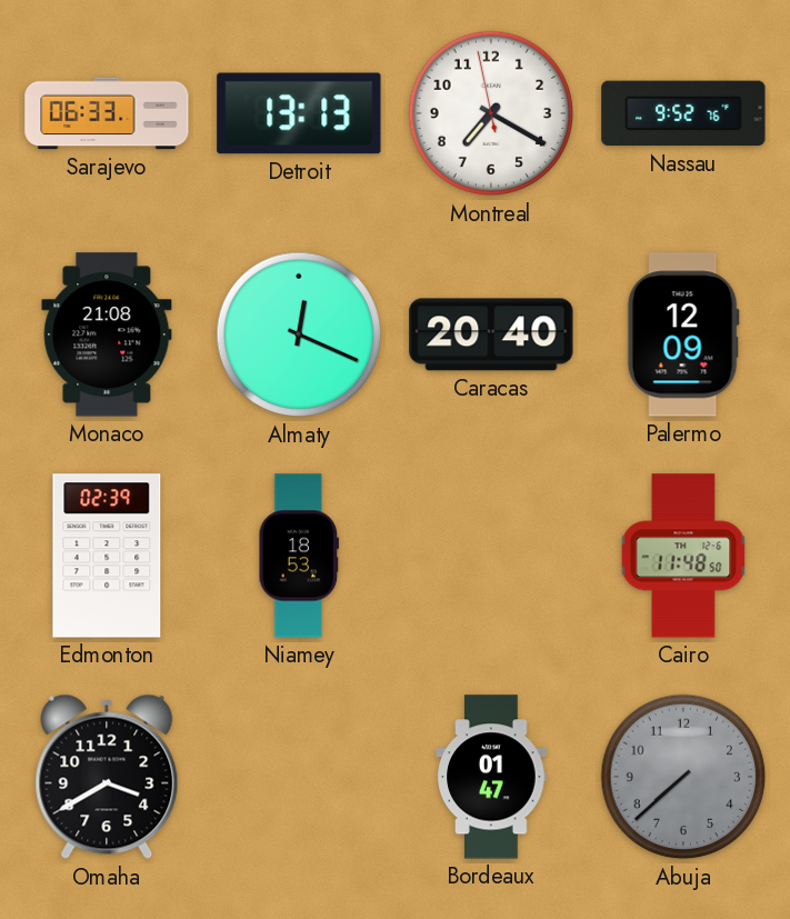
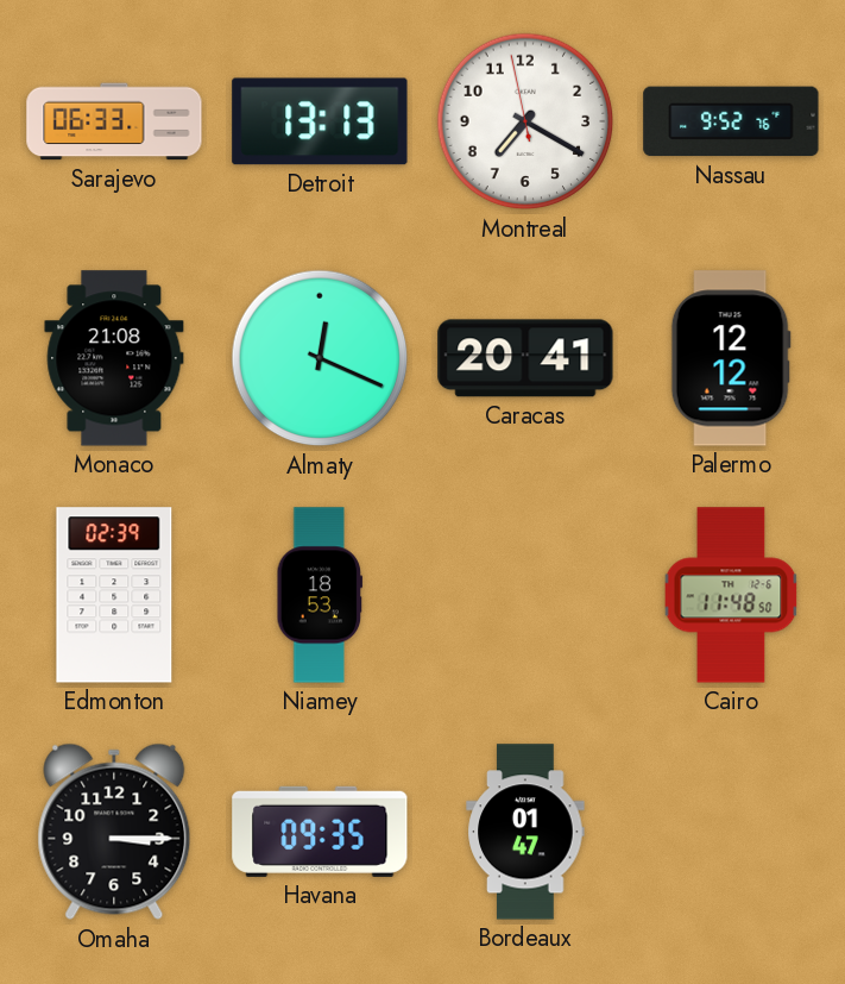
Caracas: 20:40 -> 20:41 (525, 358)
Palermo: 12:09 -> 12:12 (731, 358)
Omaha: 3:40 -> 3:15 (114, 832)
Havana: none -> 09:35 (320, 832)
Abuja: 7:38 -> none (683, 777)
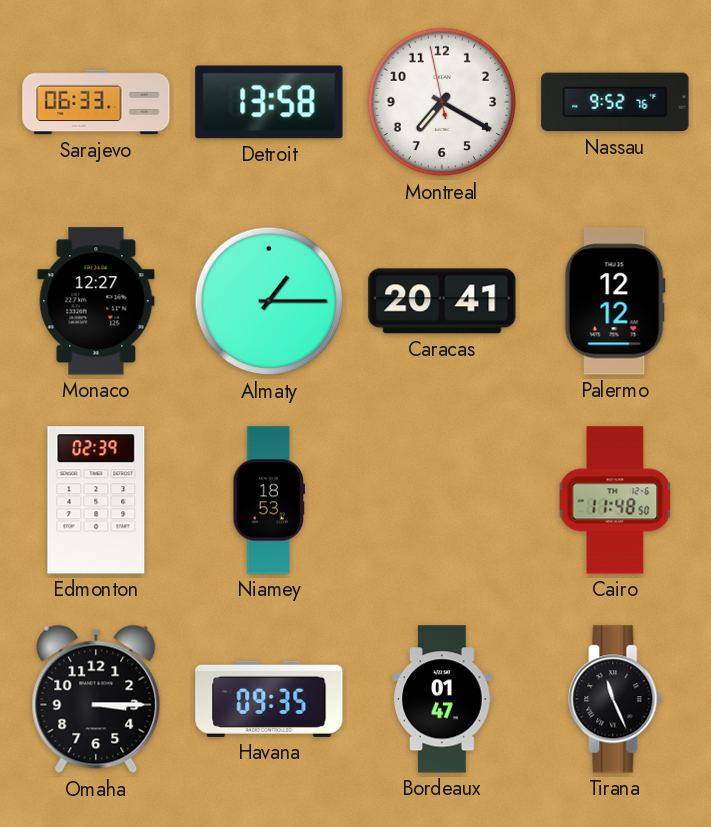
Detroit: 13:13 -> 13:58 (269, 102)
Monaco: 21:08 -> 12:27 (96, 301)
Almaty: 12:19 -> 1:15 (269, 301)
Tirana: none -> 11:26 (615, 699)
